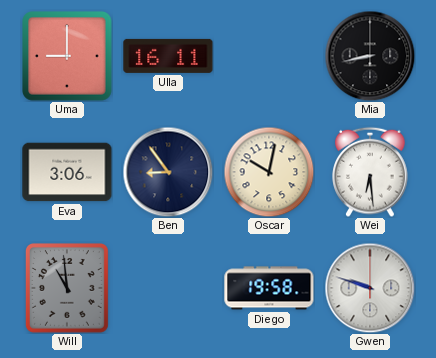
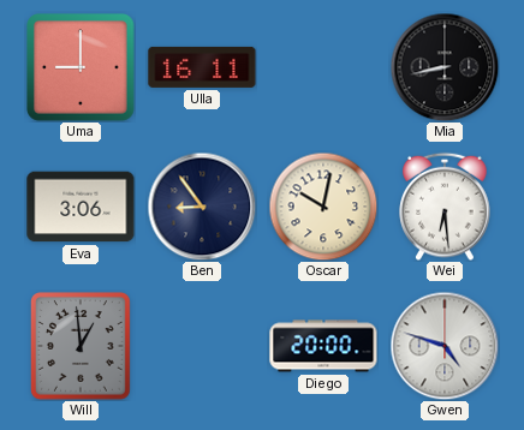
Will: 10:59 -> 12:59 (81, 347)
Diego: 19:58 -> 20:00 (323, 346)
Gwen: 9:48 -> 4:48 (445, 346)
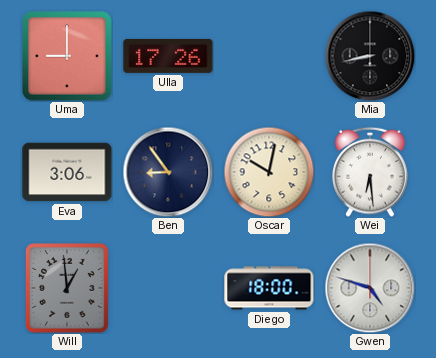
Ulla: 16:11 -> 17:26 (168, 56)
Diego: 20:00 -> 18:00 (269, 288)
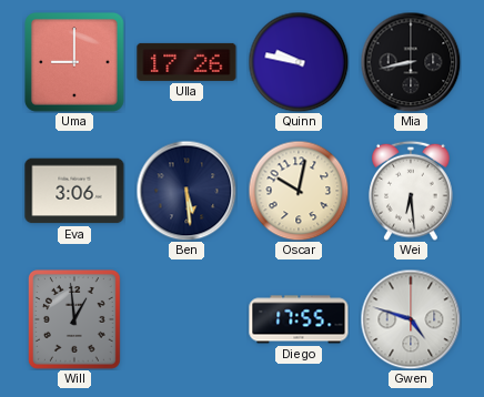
Quinn: none -> 9:47 (299, 62)
Ben: 8:54 -> 5:29 (186, 191)
Diego: 18:00 -> 17:55 (299, 319)
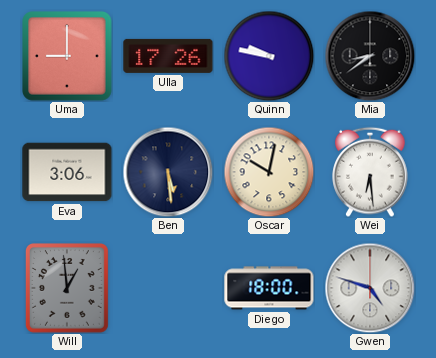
Mia: 8:43 -> 8:39 (370, 56)
Diego: 17:55 -> 18:00 (269, 288)
